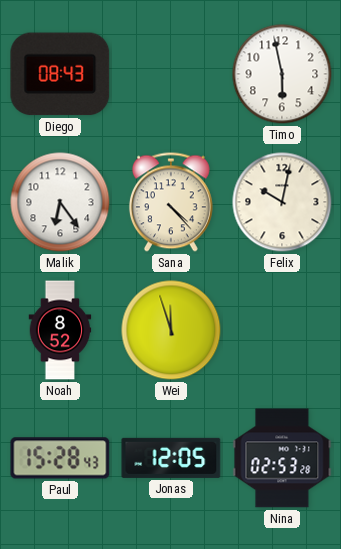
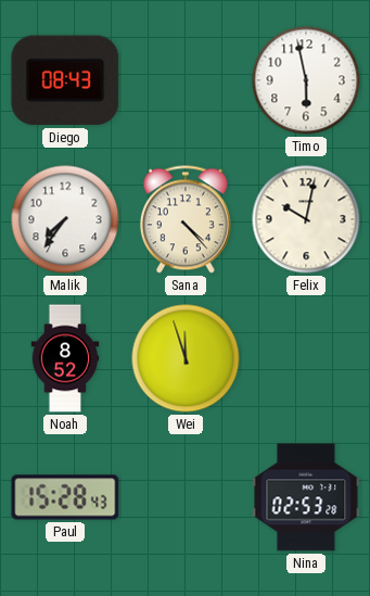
Malik: 6:24 -> 7:36 (65, 219)
Jonas: 12:05 -> none (171, 458)
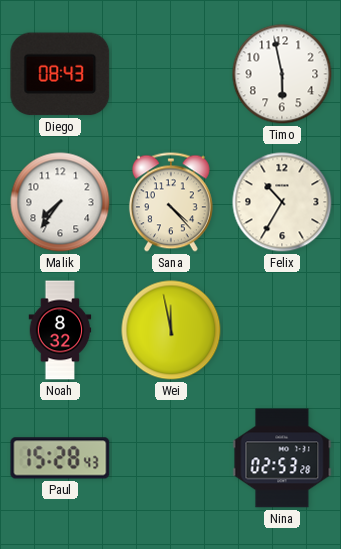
Felix: 10:02 -> 10:35 (282, 202)
Noah: 8:52 -> 8:32 (60, 330)
Wei: 11:57 -> 11:58 (171, 330)
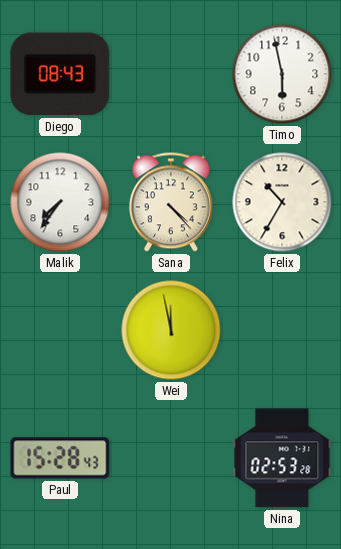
Noah: 8:32 -> none (60, 330)
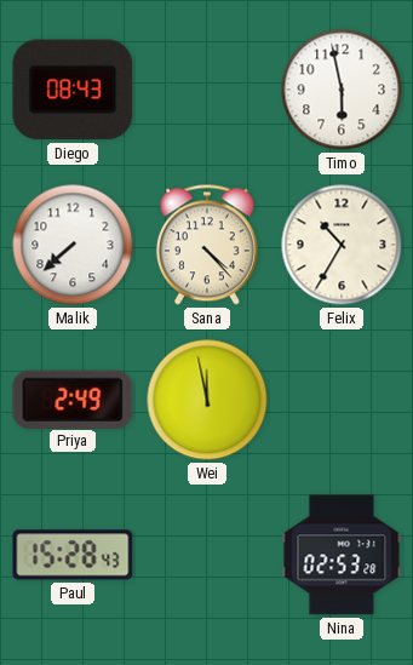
Malik: 7:36 -> 7:38 (73, 245)
Priya: none -> 2:49 (73, 399)
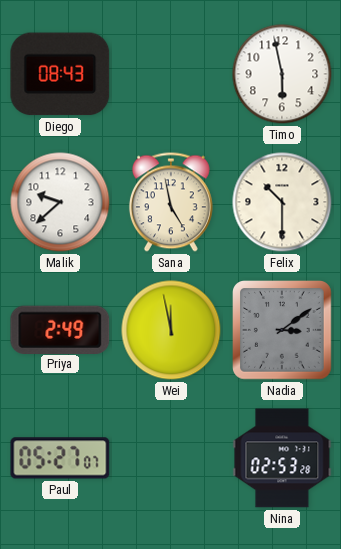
Malik: 7:38 -> 9:38 (60, 202)
Sana: 4:23 -> 4:58 (171, 202)
Felix: 10:35 -> 10:30 (282, 202)
Nadia: none -> 3:09 (283, 331)
Paul: 15:28 -> 05:27 (60, 458)
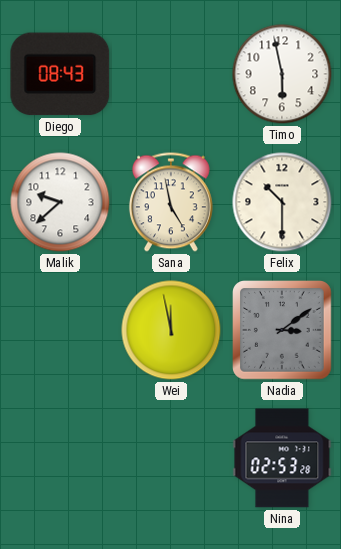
Priya: 2:49 -> none (60, 329)
Paul: 05:27 -> none (60, 458)
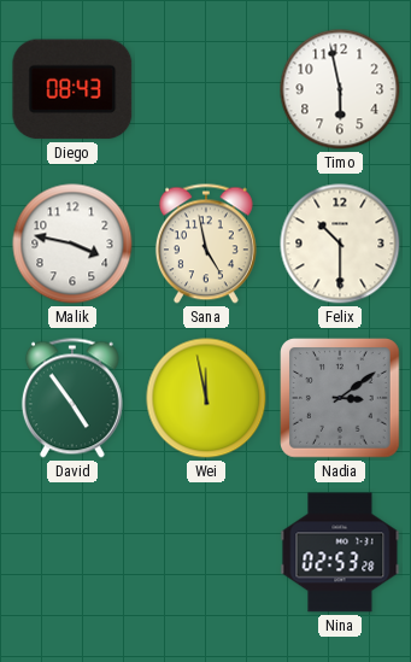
Malik: 9:38 -> 3:47 (72, 244)
David: none -> 4:54 (72, 398)
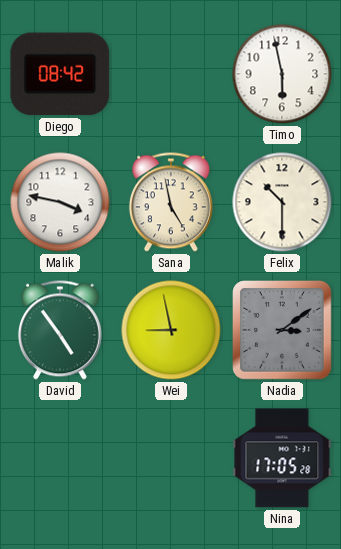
Diego: 08:43 -> 08:42 (60, 74)
Wei: 11:58 -> 8:58 (171, 330)
Nina: 02:53 -> 17:05 (282, 458)
